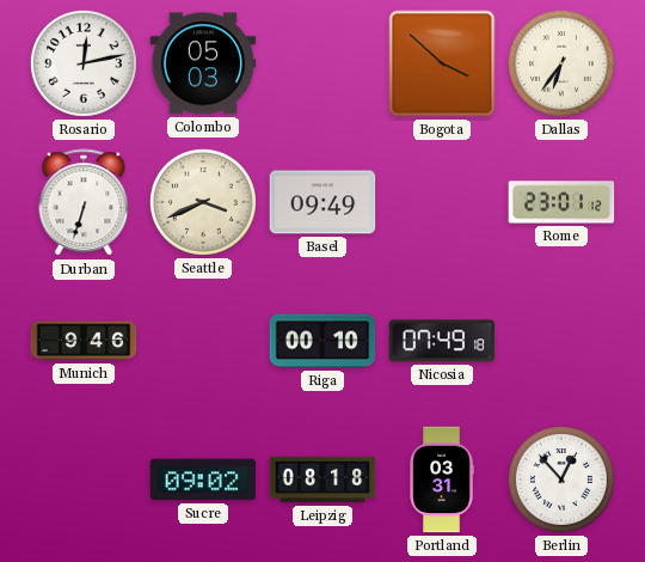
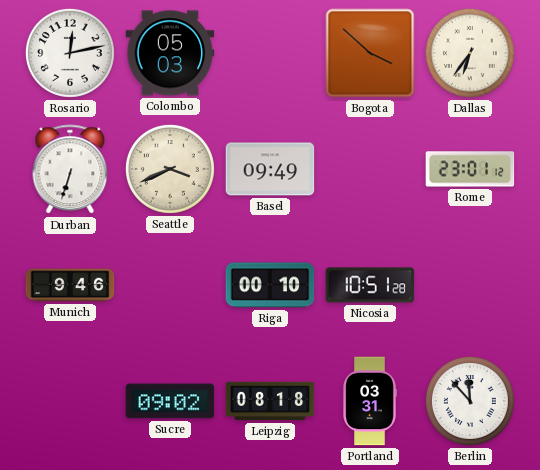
Nicosia: 07:49 -> 10:51 (370, 285)
Berlin: 12:53 -> 11:53 (470, 401)
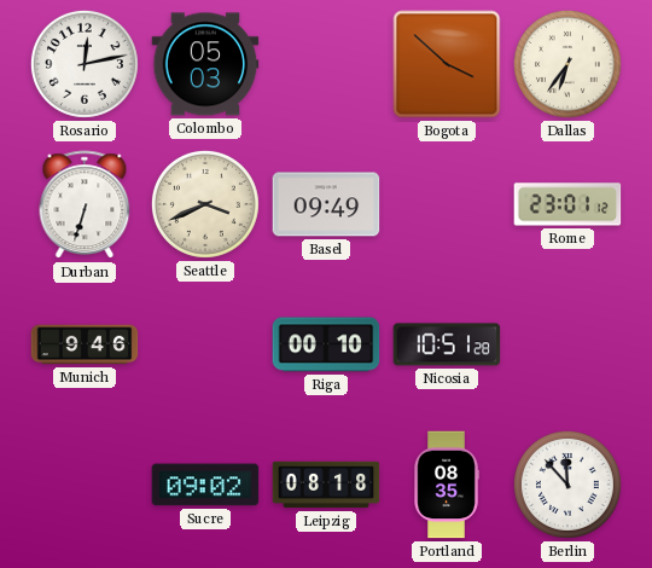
Portland: 03:31 -> 08:35 (447, 485)
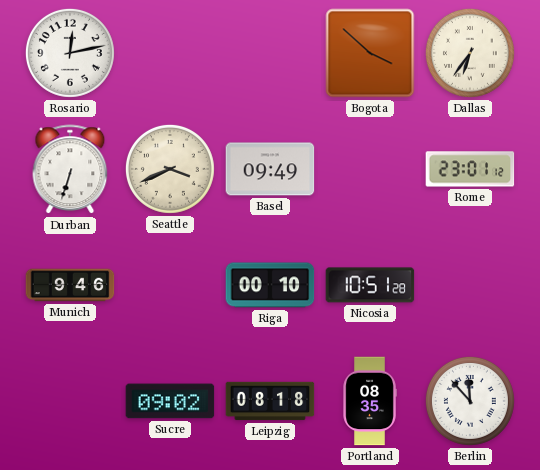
Colombo: 05:03 -> none (205, 64)
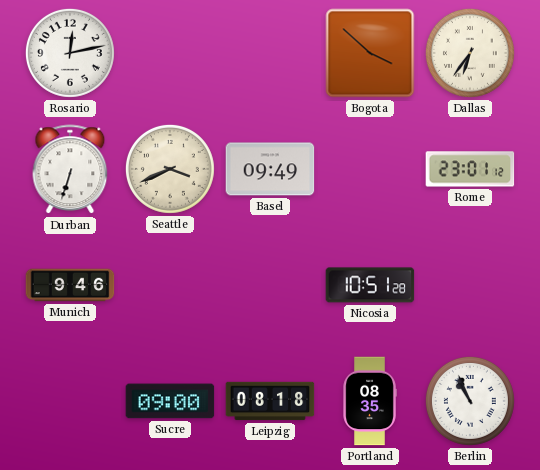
Riga: 00:10 -> none (270, 285)
Sucre: 09:02 -> 09:00 (170, 401)
Berlin: 11:53 -> 10:56 (470, 401)
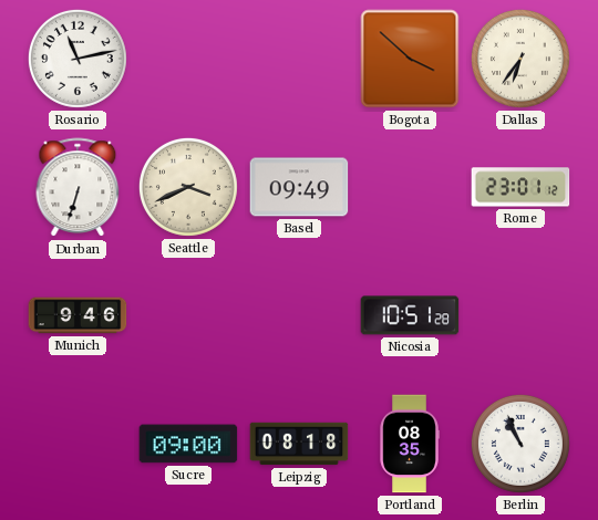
Rosario: 12:13 -> 11:13 (78, 59)
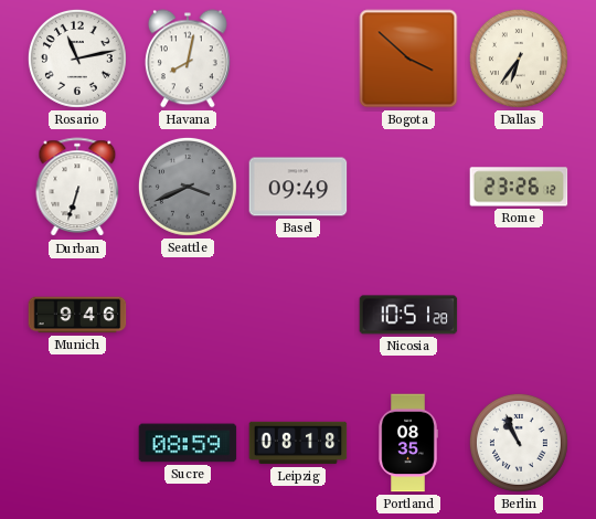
Havana: none -> 8:02 (188, 59)
Seattle dial: cream -> grey (188, 187)
Rome: 23:01 -> 23:26 (519, 187)
Sucre: 09:00 -> 08:59 (188, 443)
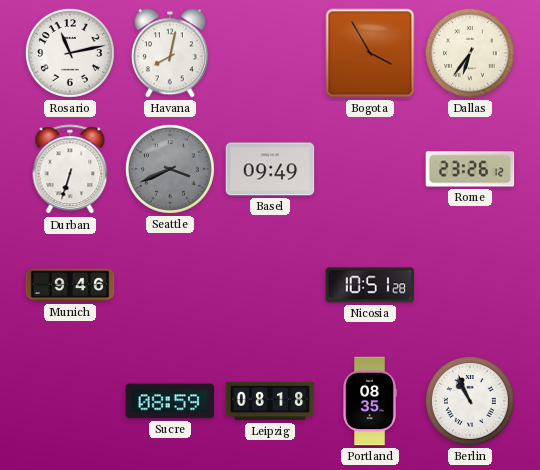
Bogota: 3:52 -> 3:55 (370, 53)
